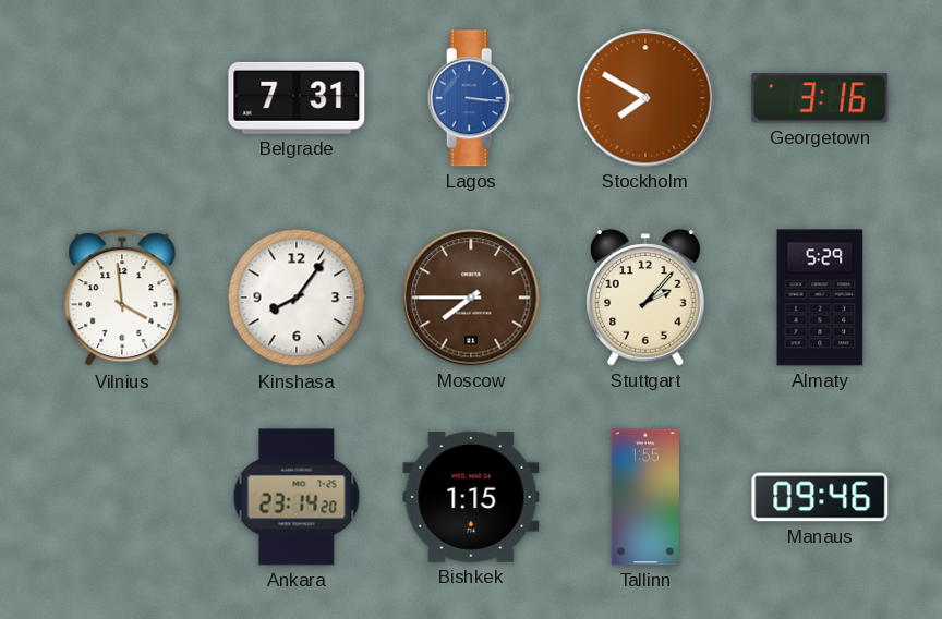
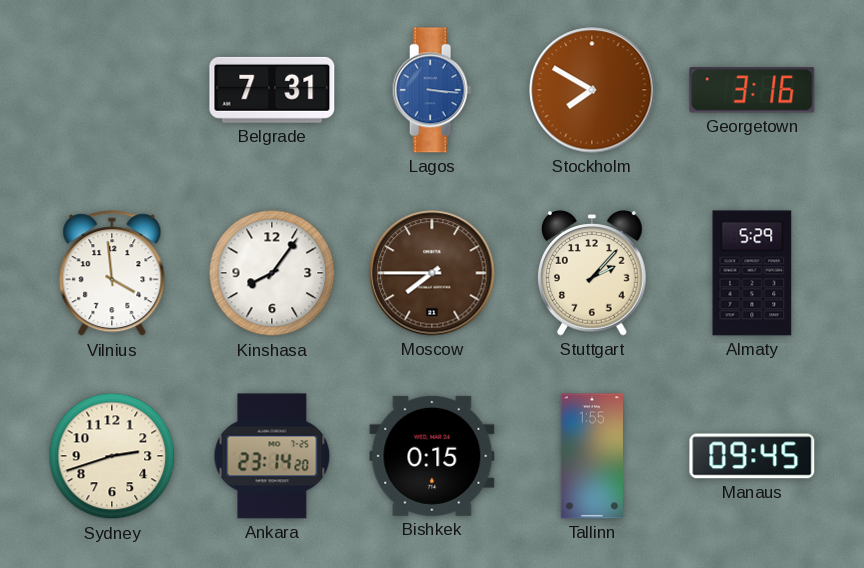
Sydney: none -> 2:42 (112, 456)
Bishkek: 1:15 -> 0:15 (432, 456)
Manaus: 09:46 -> 09:45 (752, 456)
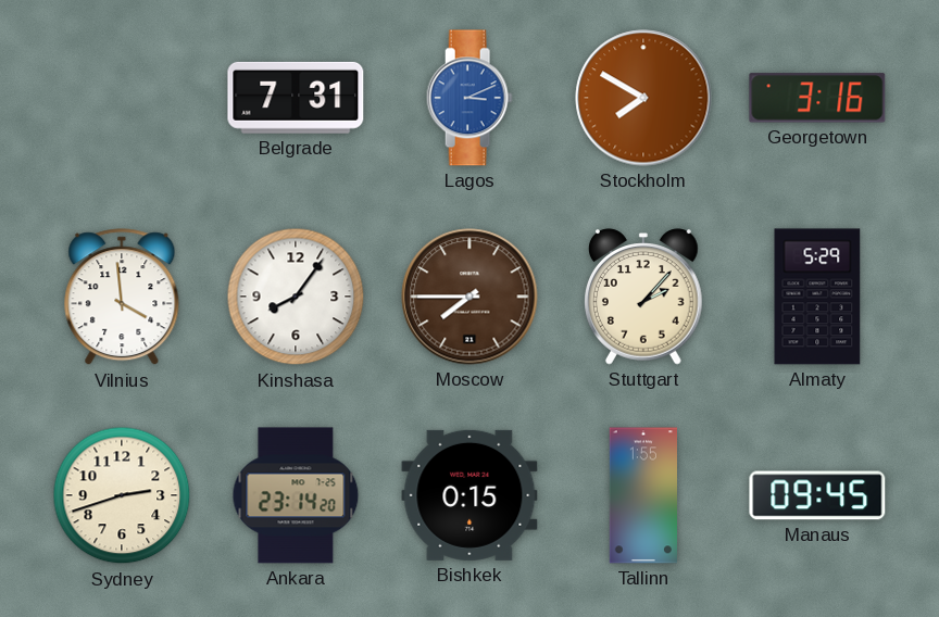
Lagos: 3:16 -> 3:11 (469, 98)
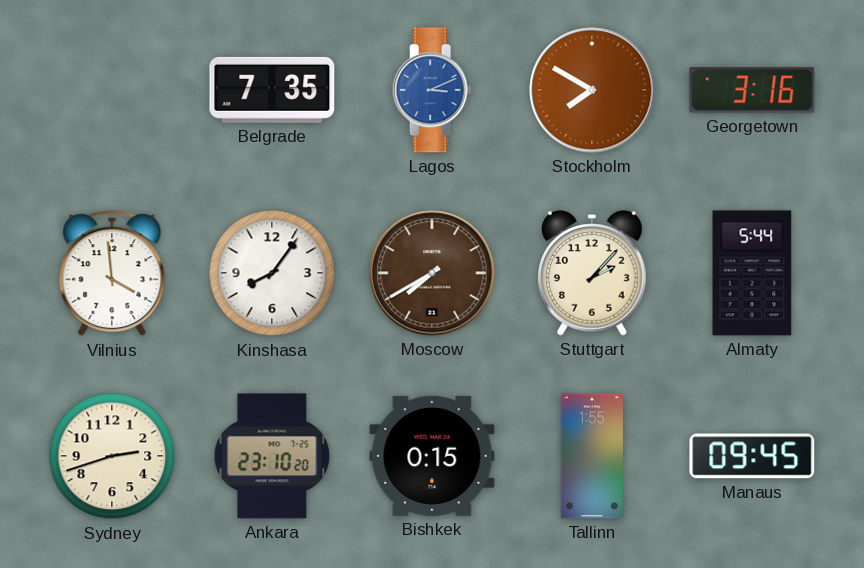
Belgrade: 7:31 -> 7:35 (272, 90)
Moscow: 7:45 -> 7:40 (432, 273)
Almaty: 5:29 -> 5:44 (752, 273)
Ankara: 23:14 -> 23:10 (272, 456)
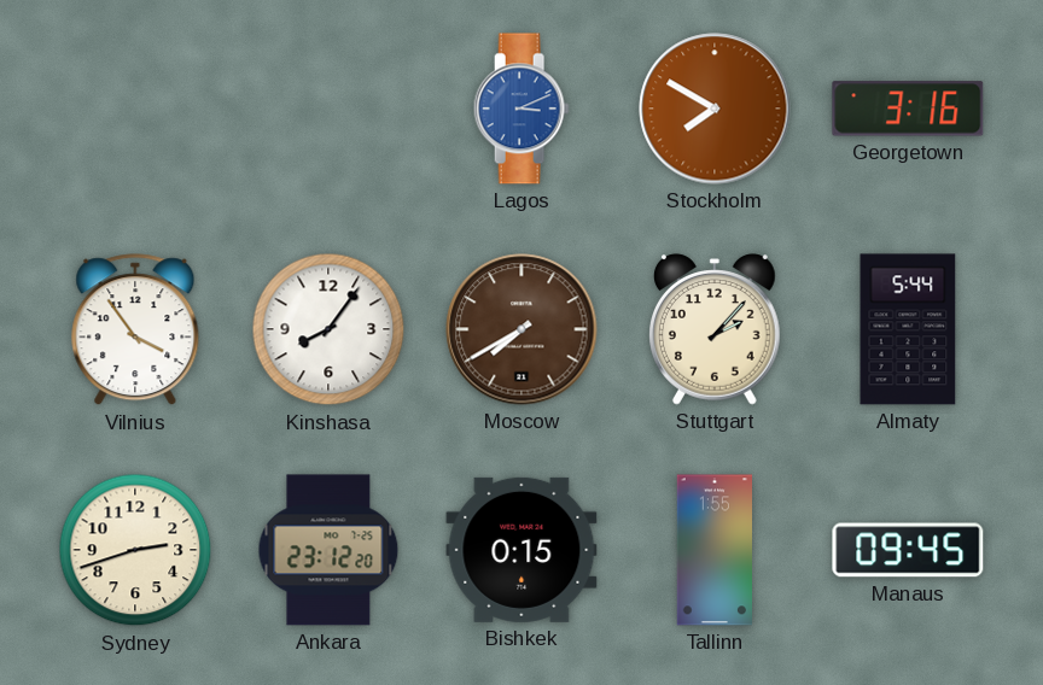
Belgrade: 7:35 -> none (272, 90)
Vilnius: 3:59 -> 3:54 (135, 330)
Ankara: 23:10 -> 23:12 (328, 550)
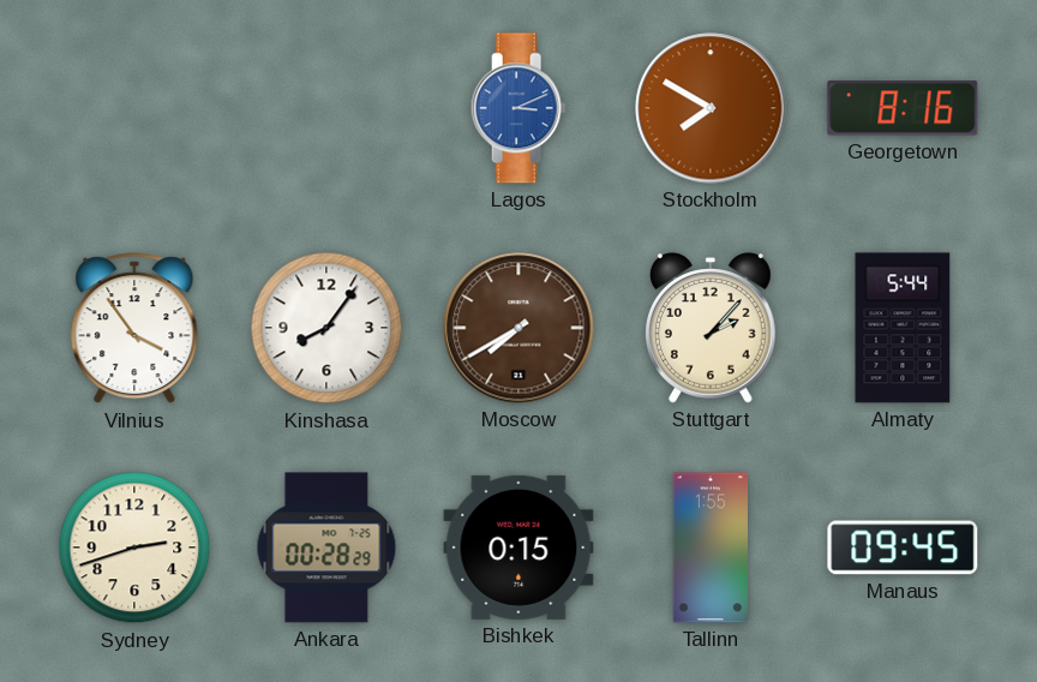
Georgetown: 3:16 -> 8:16 (903, 108)
Ankara: 23:12 -> 00:28 (326, 548)
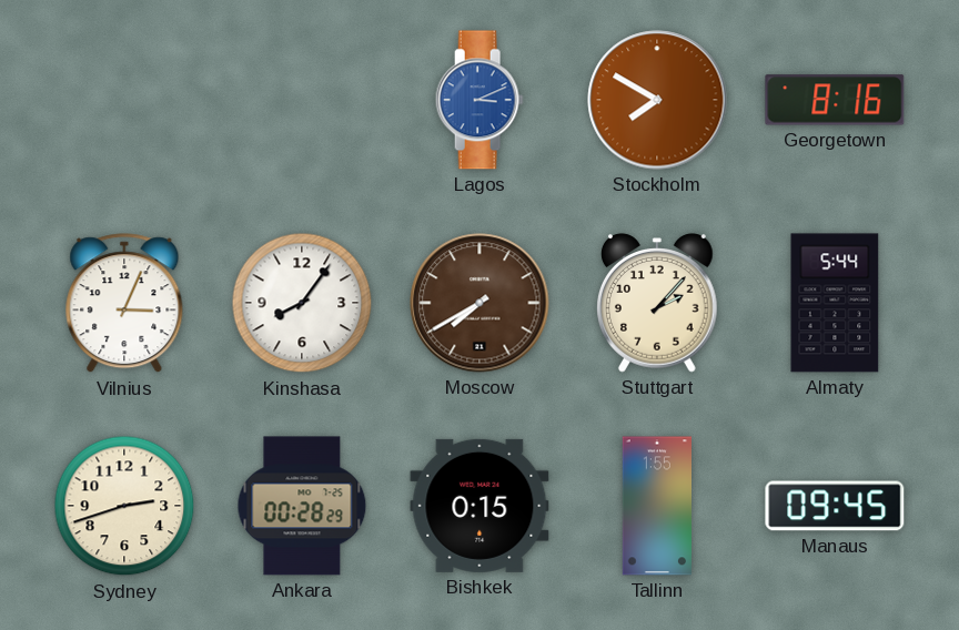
Vilnius: 3:54 -> 3:04 (124, 304)
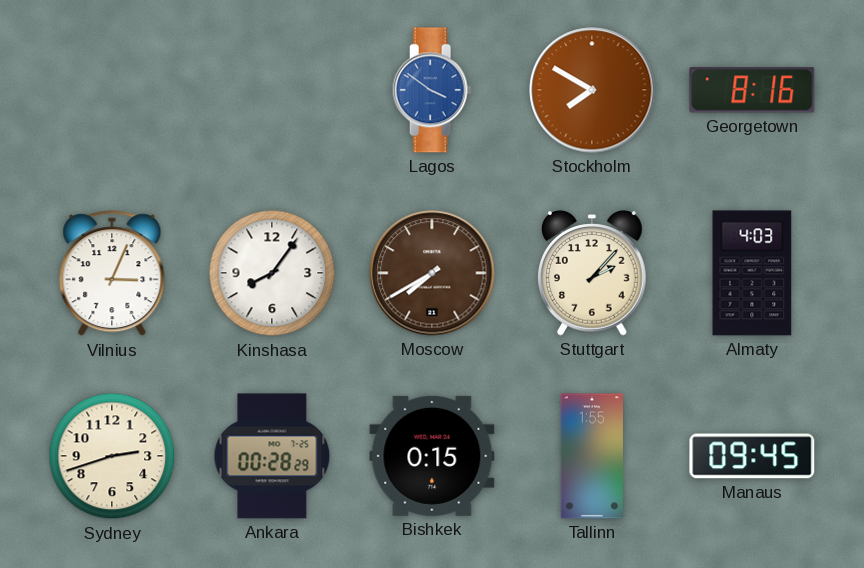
Lagos: 3:11 -> 3:51 (432, 90)
Almaty: 5:44 -> 4:03 (752, 273)
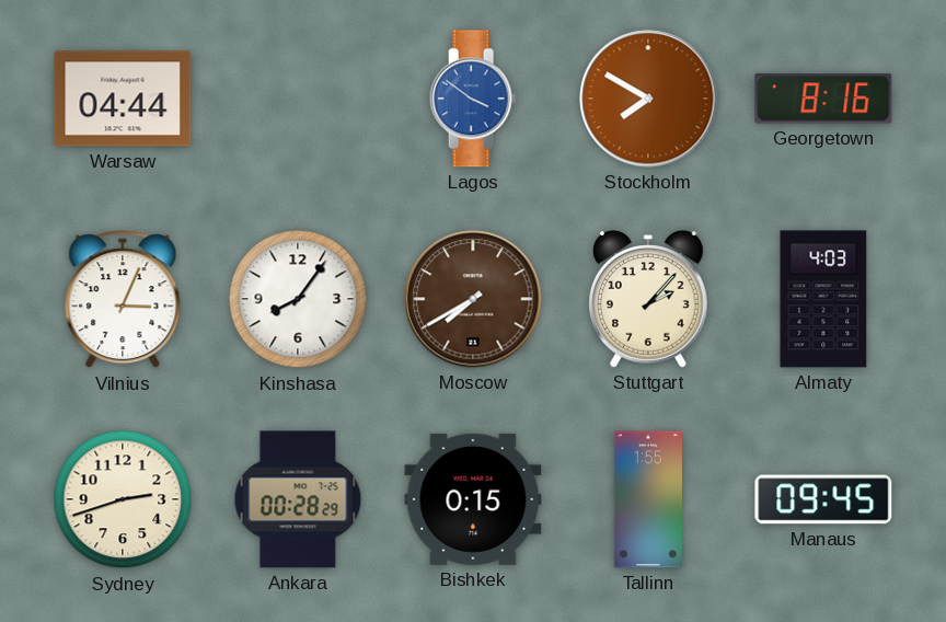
Warsaw: none -> 04:44 (123, 99)
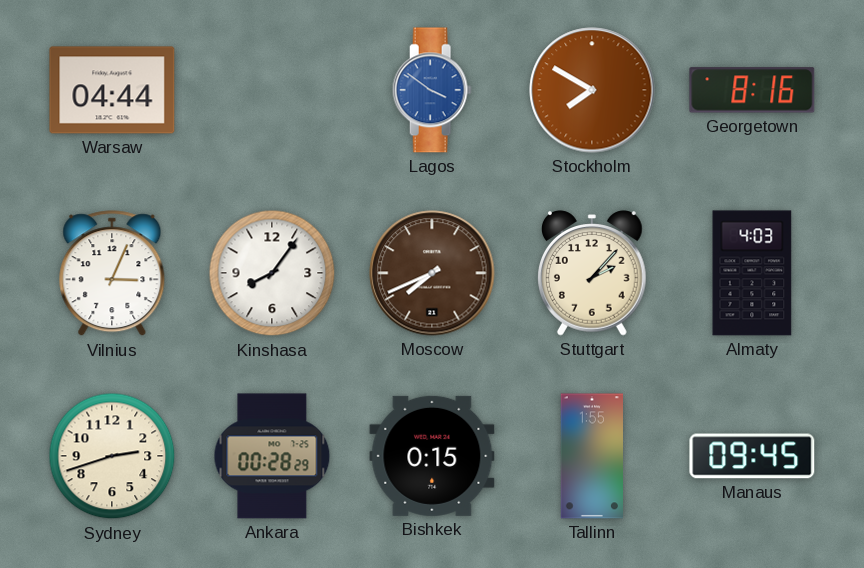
Moscow: 7:40 -> 7:41 (432, 273)
